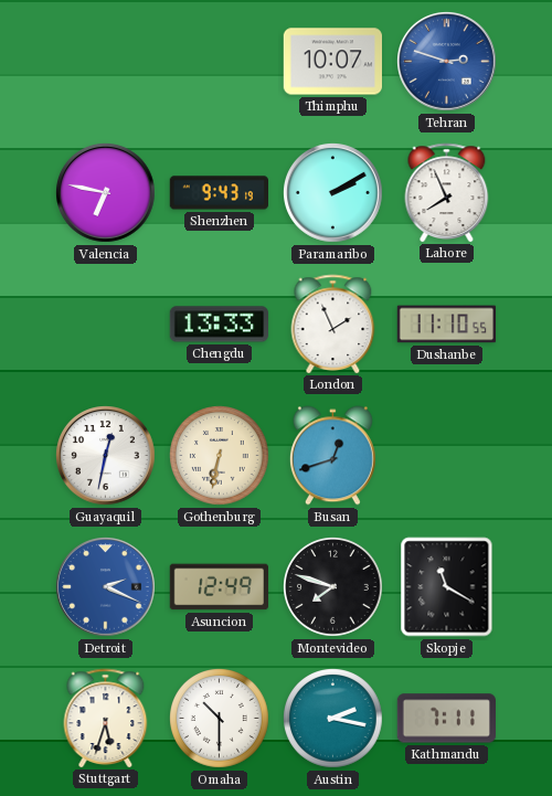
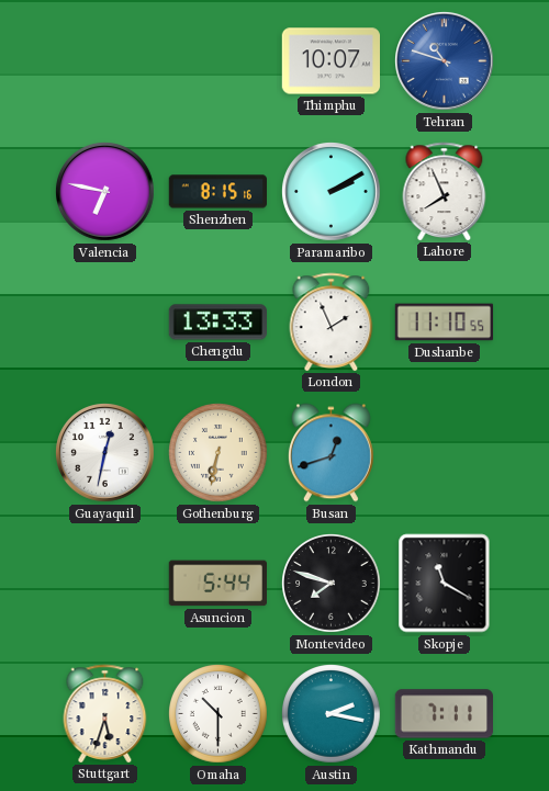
Tehran: 2:48 -> 10:48 (445, 61)
Shenzhen: 9:43 -> 8:15 (217, 192)
Detroit: 2:19 -> none (106, 587)
Asuncion: 12:49 -> 5:44 (217, 584)
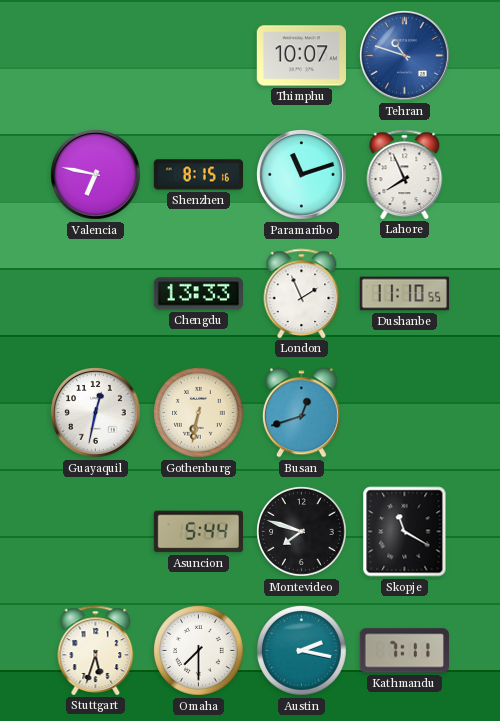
Paramaribo: 2:10 -> 11:12 (302, 175)
Omaha: 10:30 -> 7:30 (199, 651)
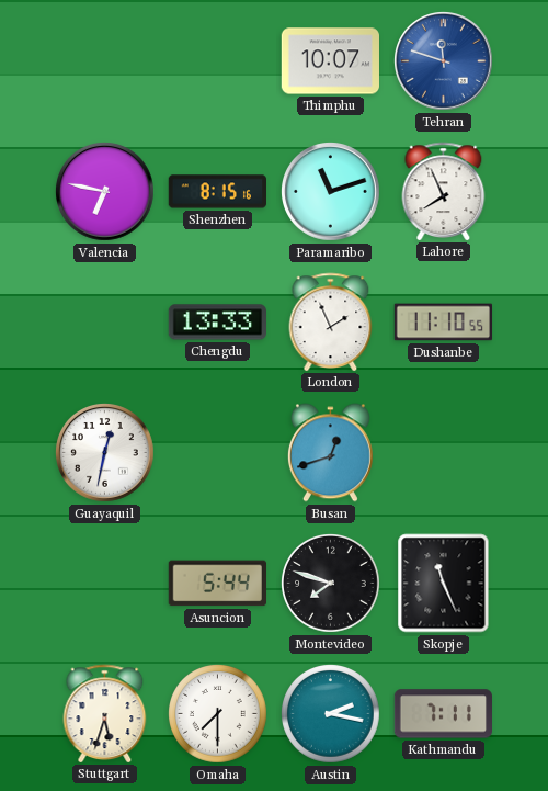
Tehran: 10:48 -> 11:48 (444, 61)
Gothenburg: 6:32 -> none (199, 413)
Skopje: 11:20 -> 11:26 (444, 584)
